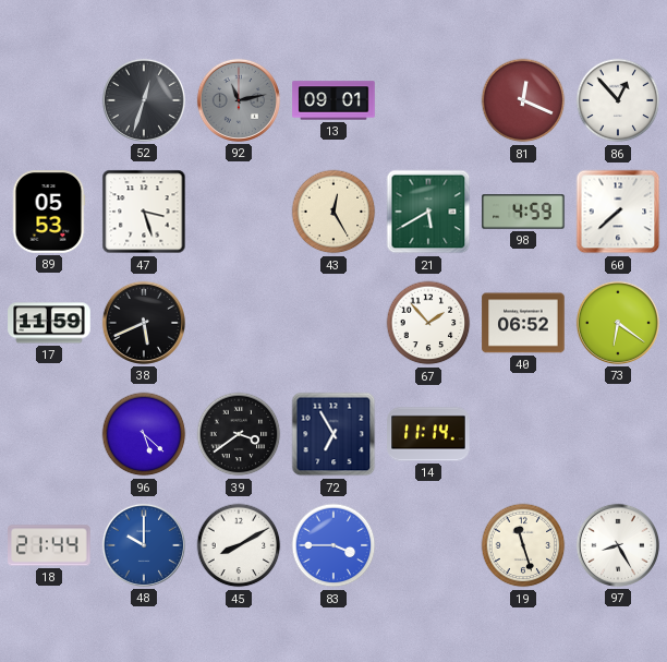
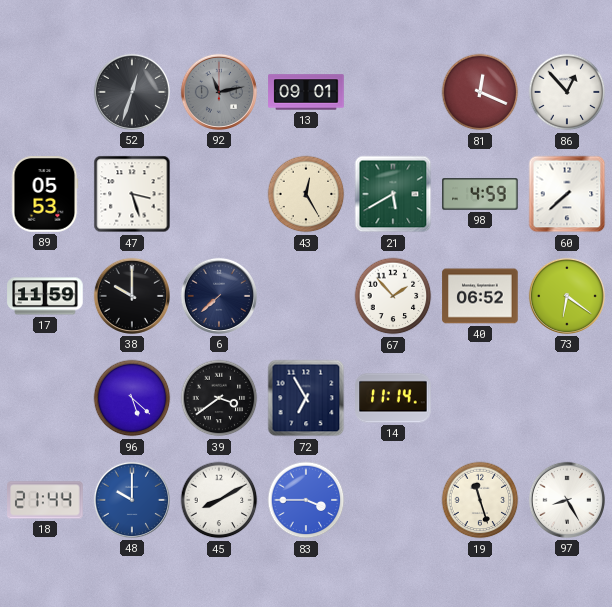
38: 5:41 -> 10:00 (132, 296)
6: none -> 7:38 (219, 296)
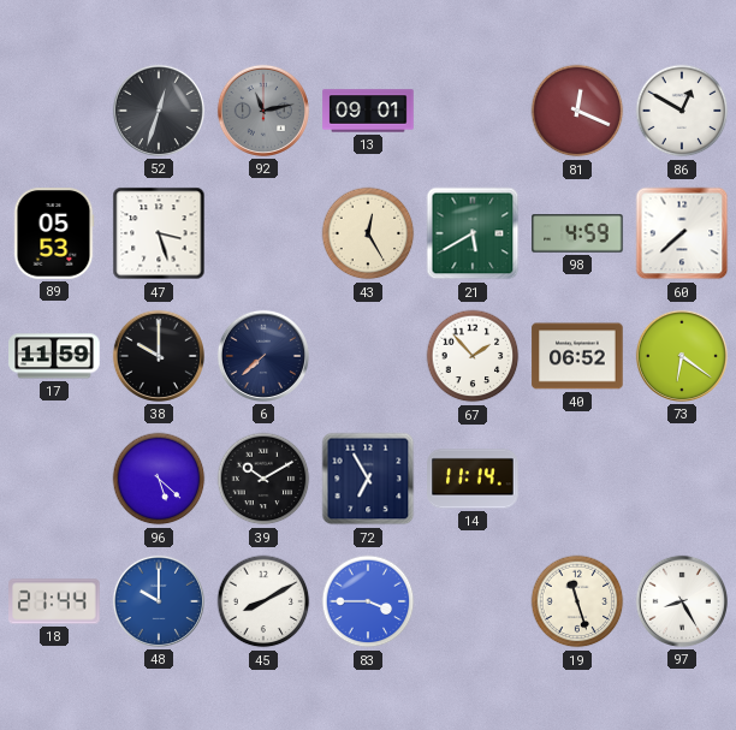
86: 12:53 -> 12:50 (682, 111)
39: 3:39 -> 10:10 (263, 479)
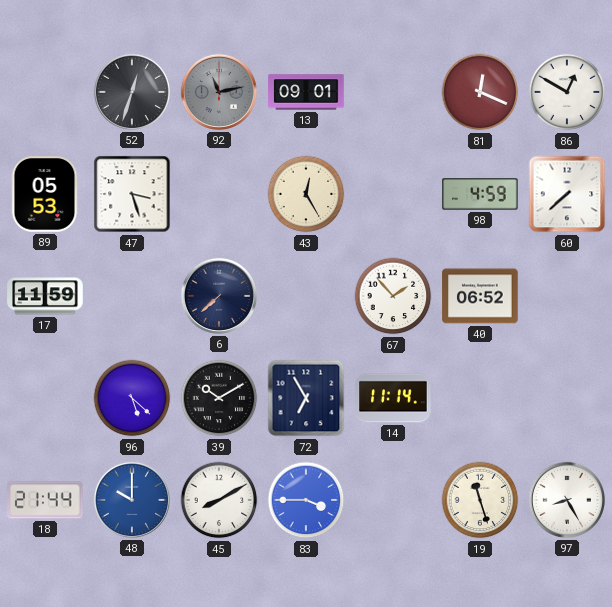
21: 5:40 -> none (473, 233)
38: 10:00 -> none (159, 356)
73: 6:21 -> none (682, 356)
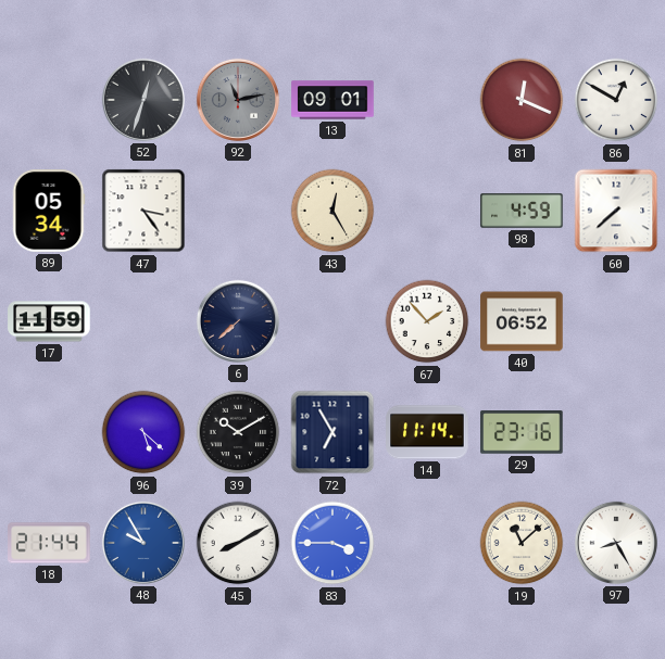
89: 05:53 -> 05:34 (49, 211)
47: 3:27 -> 3:24 (143, 211)
29: none -> 23:16 (522, 432)
48: 10:00 -> 9:55 (143, 543)
19: 11:27 -> 11:08 (522, 543)
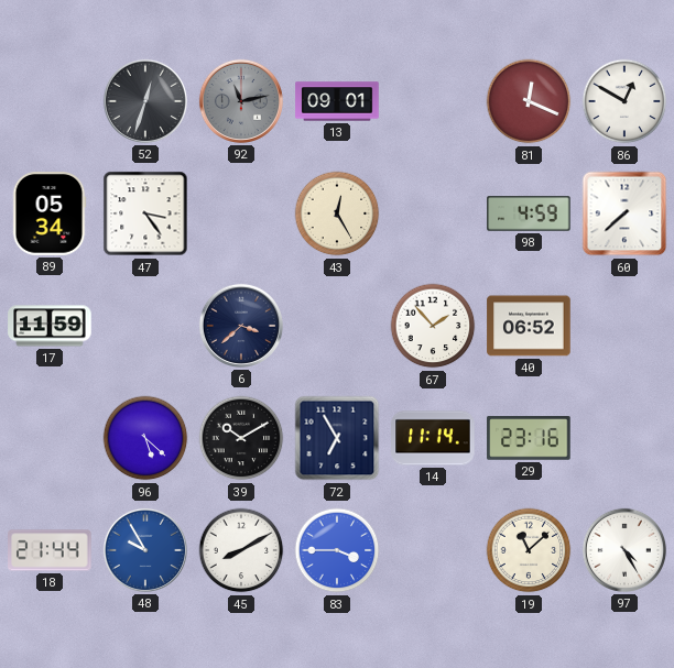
6: 7:38 -> 3:38 (241, 326)
97: 8:25 -> 4:25 (624, 550)
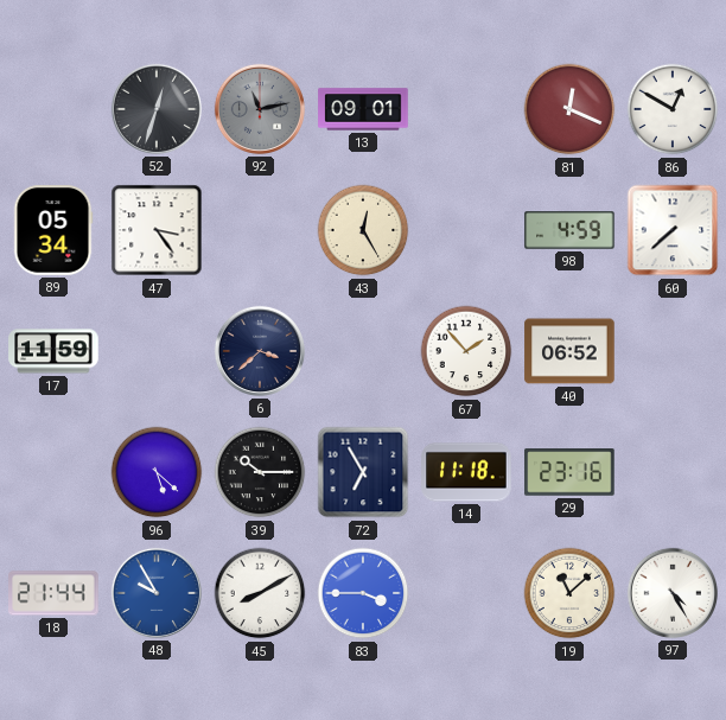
39: 10:10 -> 10:15 (260, 472)
14: 11:14 -> 11:18 (466, 472)
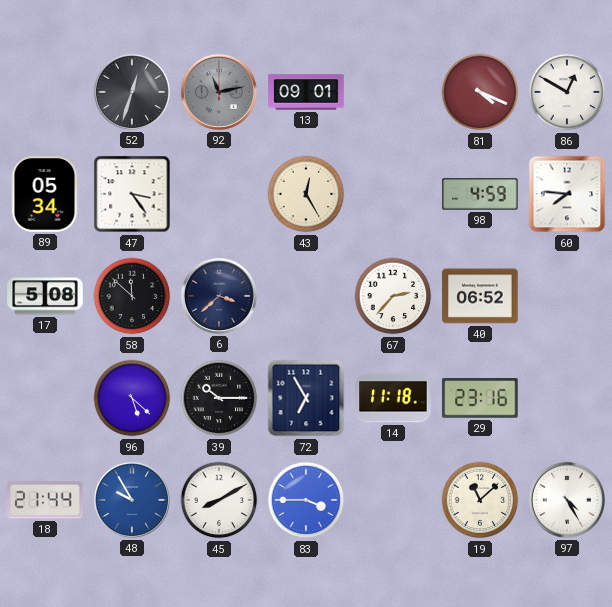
81: 12:19 -> 4:19 (480, 92)
60: 7:38 -> 7:46 (567, 194)
17: 11:59 -> 5:08 (45, 296)
58: none -> 11:52 (132, 296)
67: 1:53 -> 2:37 (393, 296)
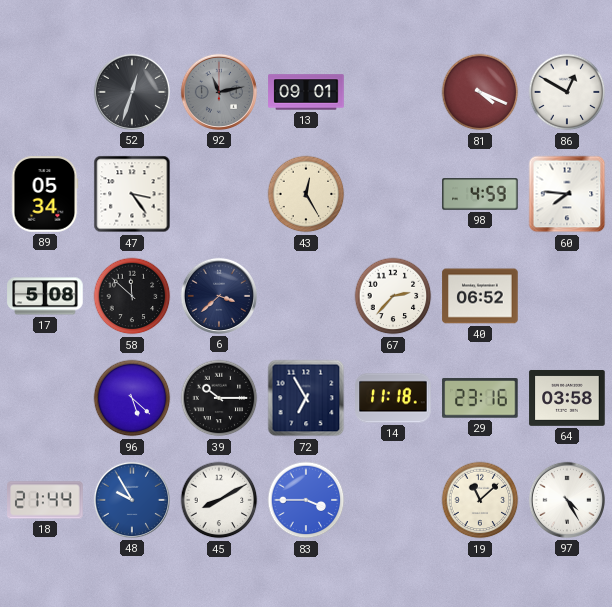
64: none -> 03:58 (567, 398)
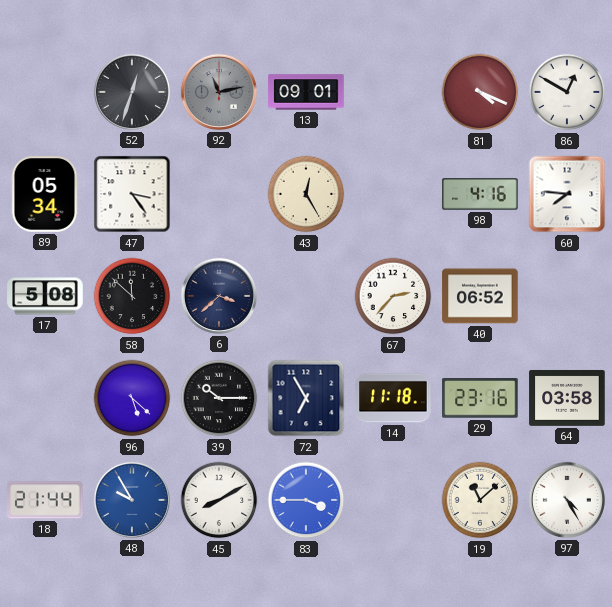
98: 4:59 -> 4:16 (480, 194)
